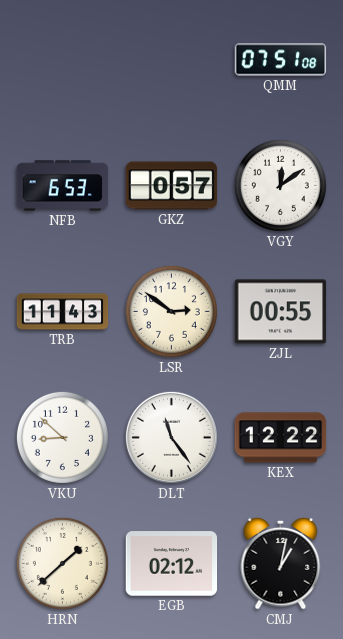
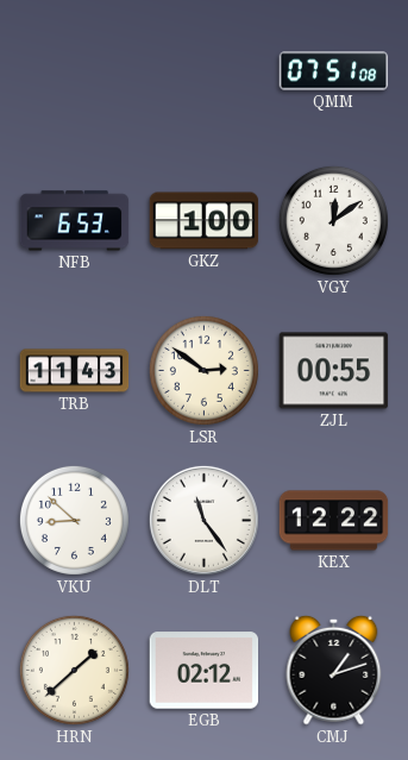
GKZ: 0:57 -> 1:00 (205, 221)
CMJ: 1:02 -> 1:12 (334, 670)
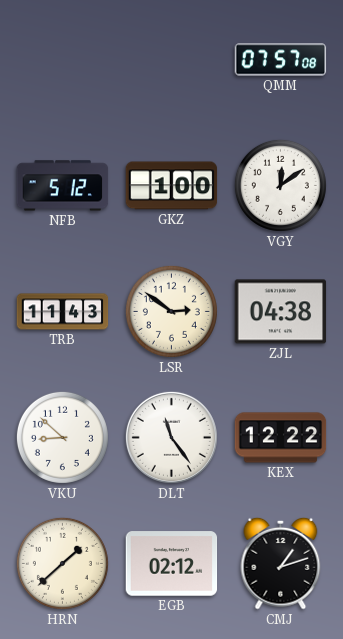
QMM: 07:51 -> 07:57 (281, 60)
NFB: 6:53 -> 5:12 (63, 186)
ZJL: 00:55 -> 04:38 (281, 312)
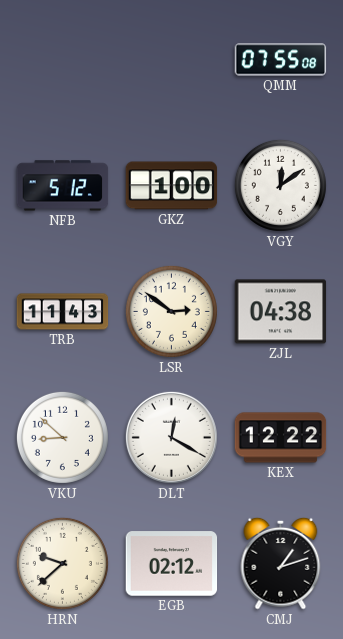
QMM: 07:57 -> 07:55 (281, 60)
DLT: 11:24 -> 12:20 (171, 437)
HRN: 1:38 -> 9:38 (62, 563)
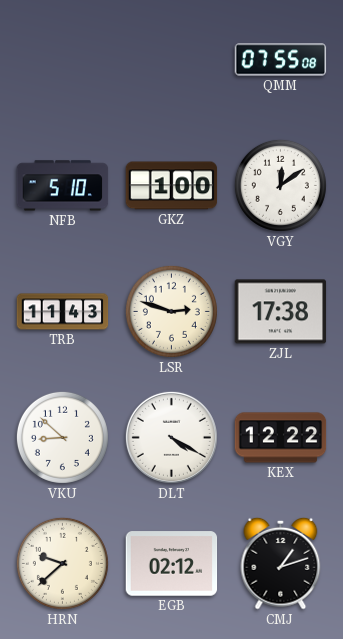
NFB: 5:12 -> 5:10 (63, 186)
LSR: 2:51 -> 2:48 (171, 311)
ZJL: 04:38 -> 17:38 (281, 312)
DLT: 12:20 -> 4:20 (171, 437)
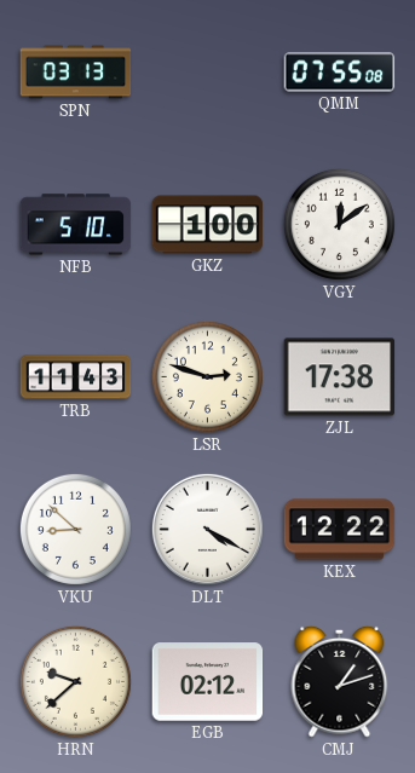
SPN: none -> 03:13 (76, 73)
